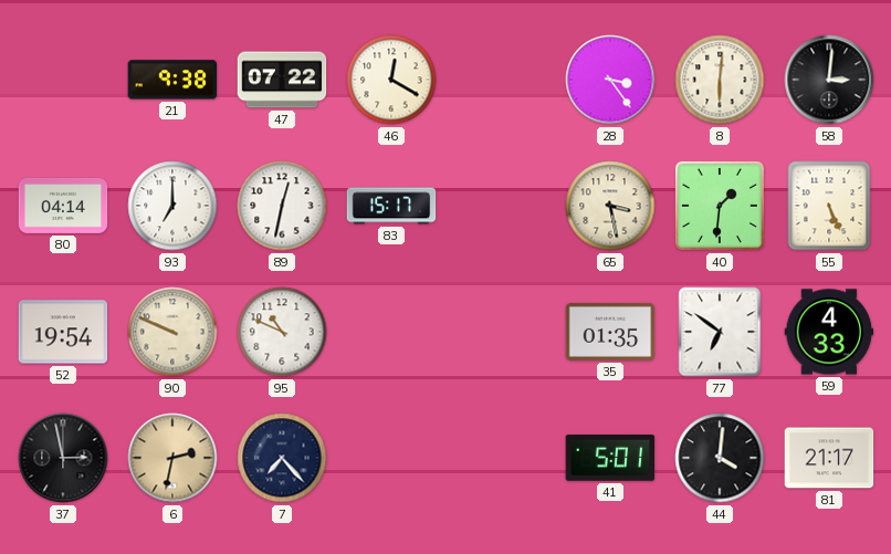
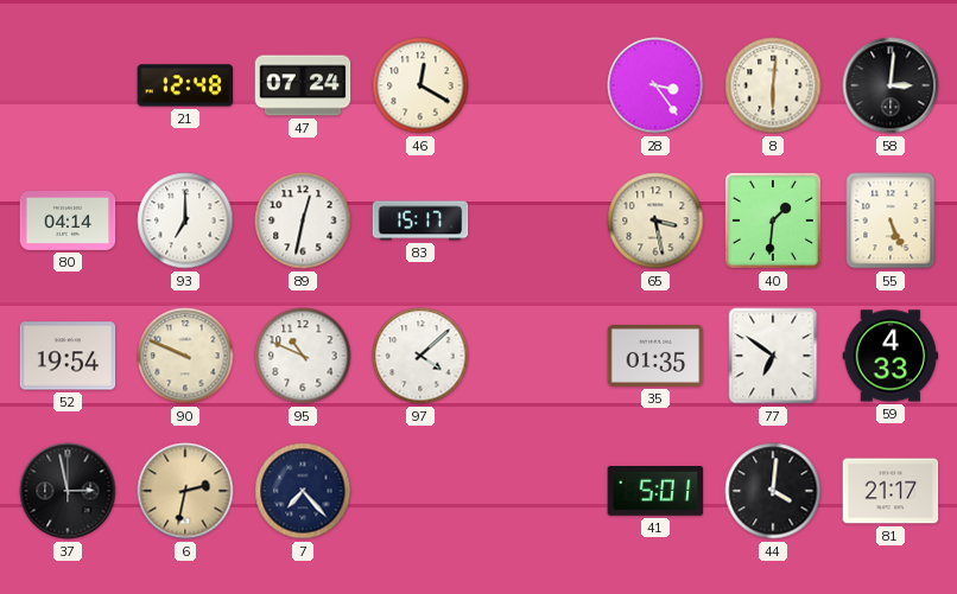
21: 9:38 -> 12:48 (185, 85)
47: 07:22 -> 07:24 (303, 85)
97: none -> 4:08 (420, 356)
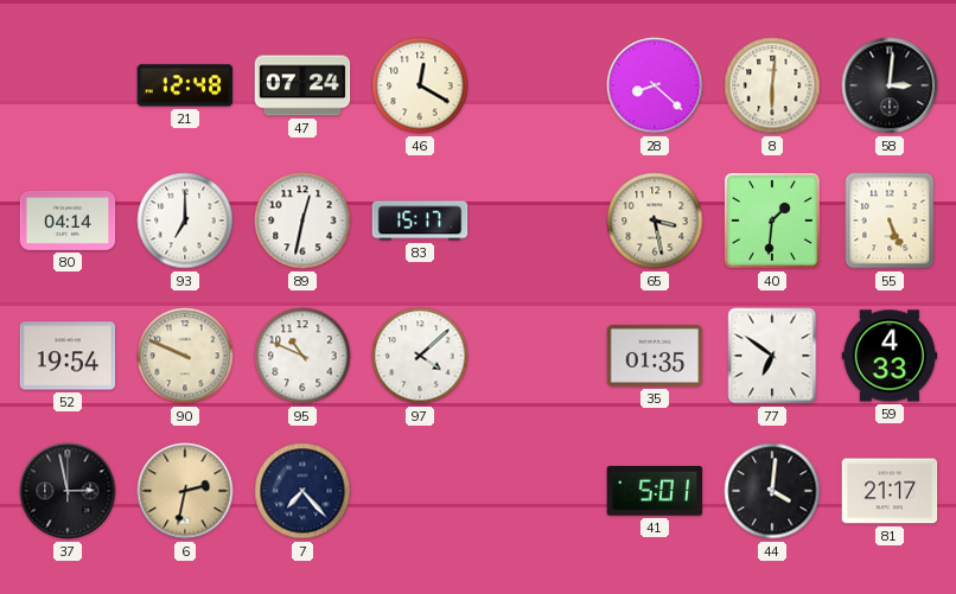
28: 3:24 -> 8:22 (655, 85)
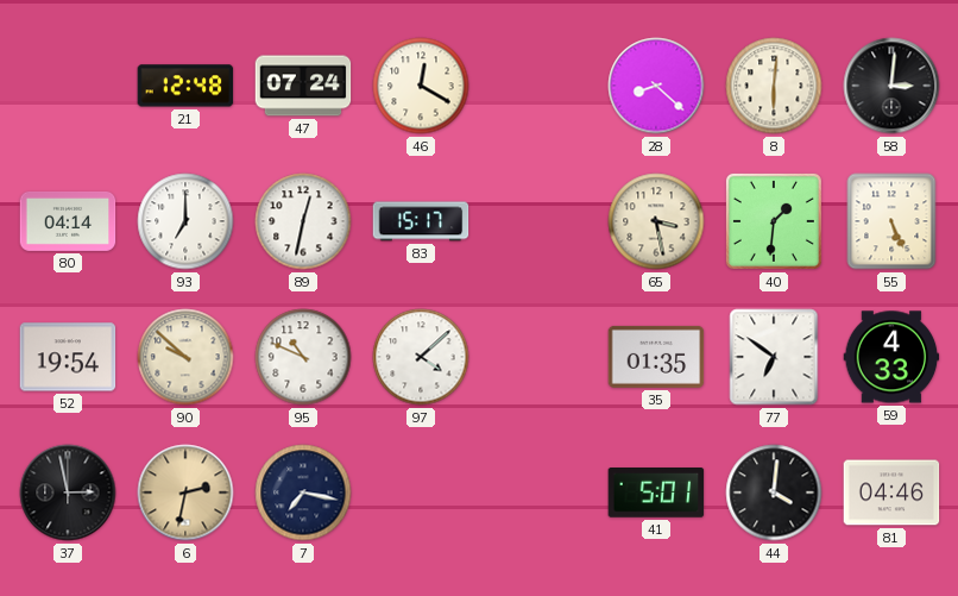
90: 9:49 -> 9:52 (185, 357)
7: 7:23 -> 7:17 (303, 493)
81: 21:17 -> 04:46 (891, 493)
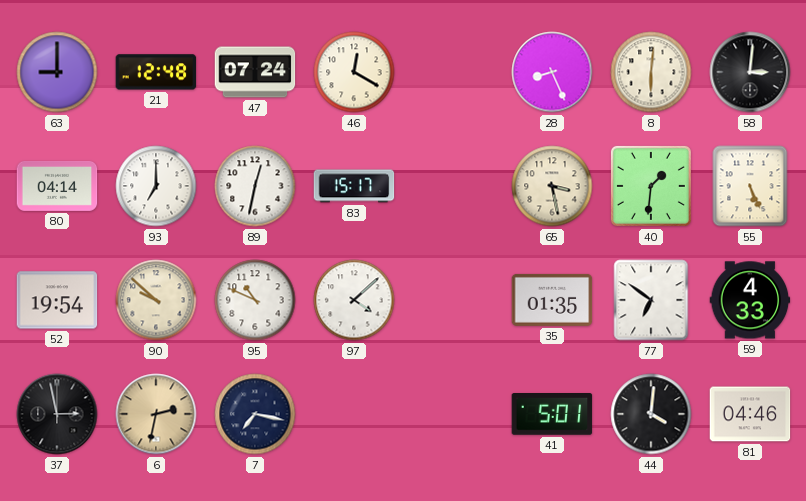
63: none -> 9:00 (57, 72)
28: 8:22 -> 8:26 (552, 72)
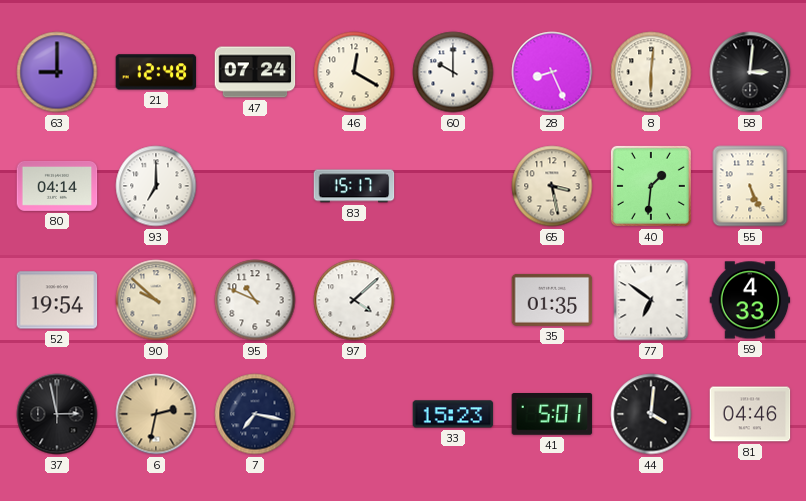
60: none -> 10:00 (453, 72)
89: 12:32 -> none (255, 186)
33: none -> 15:23 (453, 414)
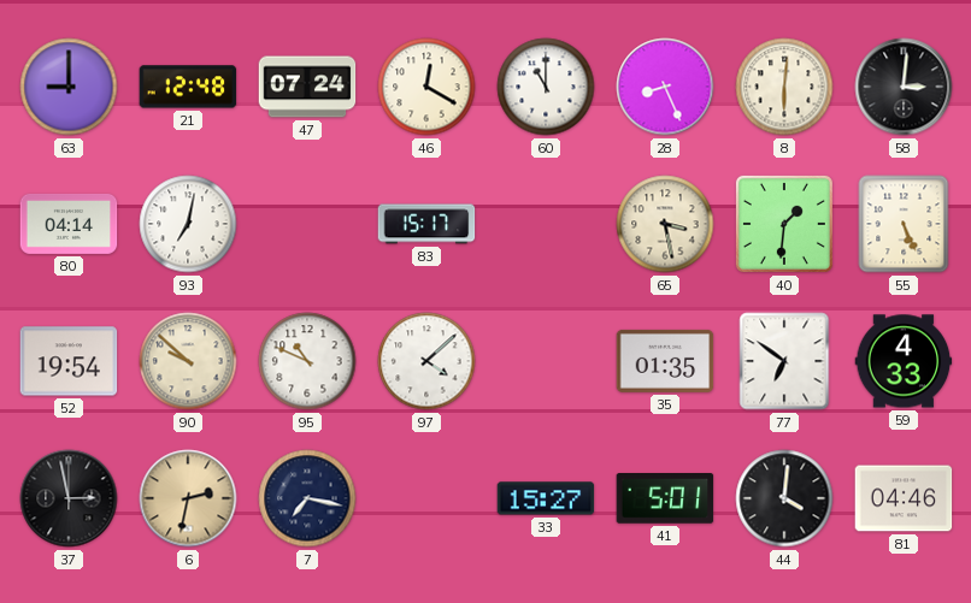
60: 10:00 -> 11:00 (546, 87)
93: 7:00 -> 7:02 (188, 224)
33: 15:23 -> 15:27 (546, 498)
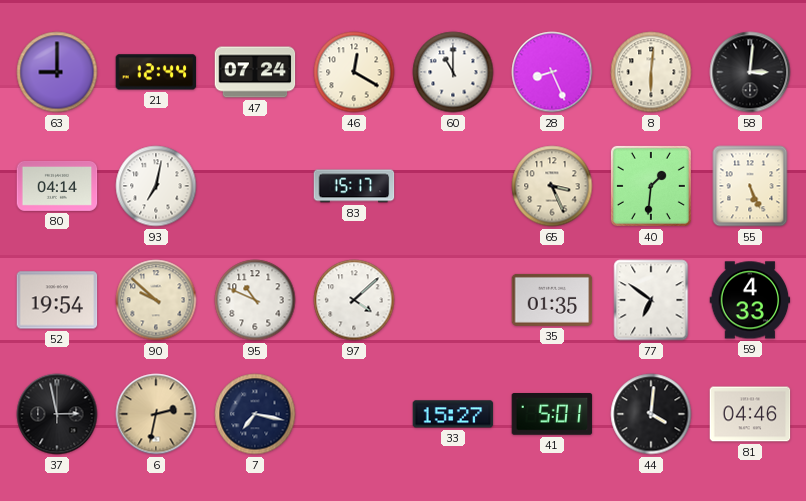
21: 12:48 -> 12:44 (156, 72)
65: 3:28 -> 3:26 (552, 186)
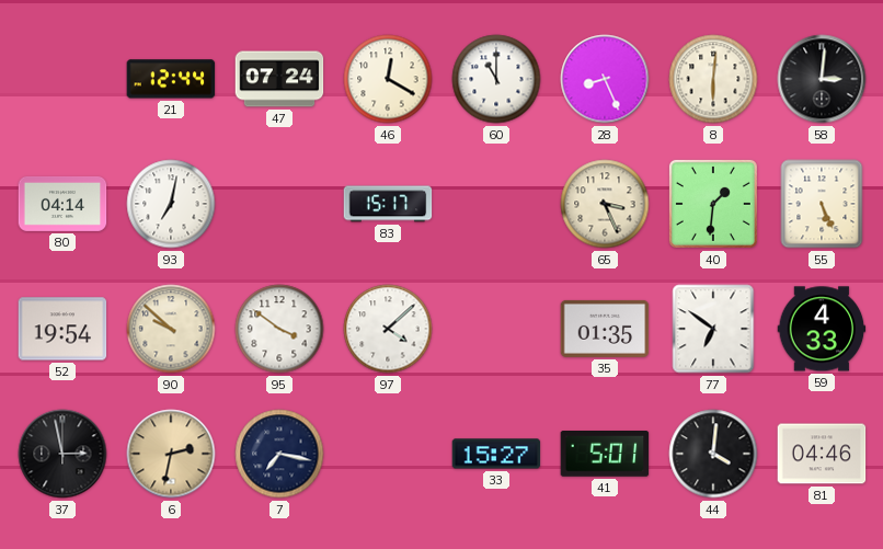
63: 9:00 -> none (57, 72)
95: 10:49 -> 3:51 (279, 329)
